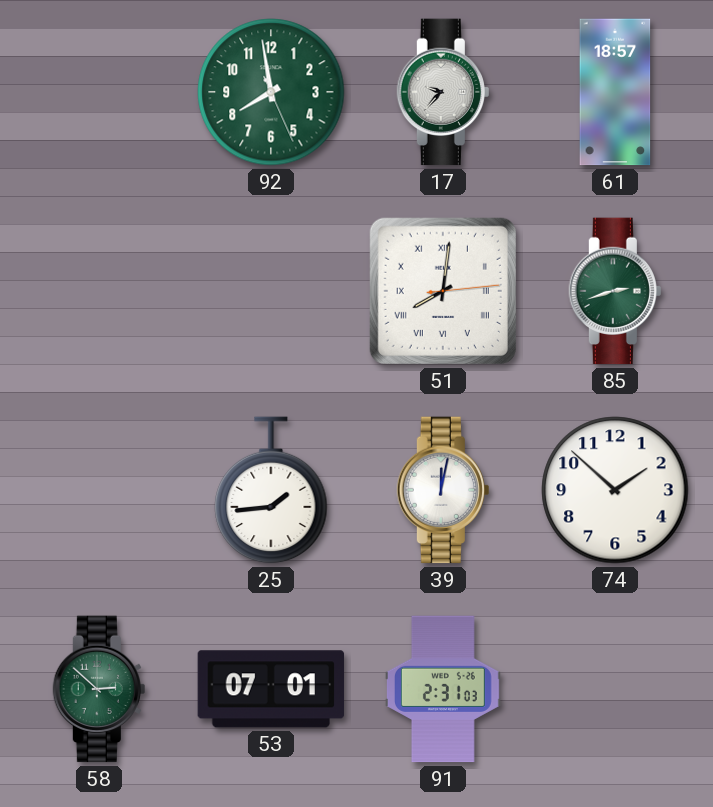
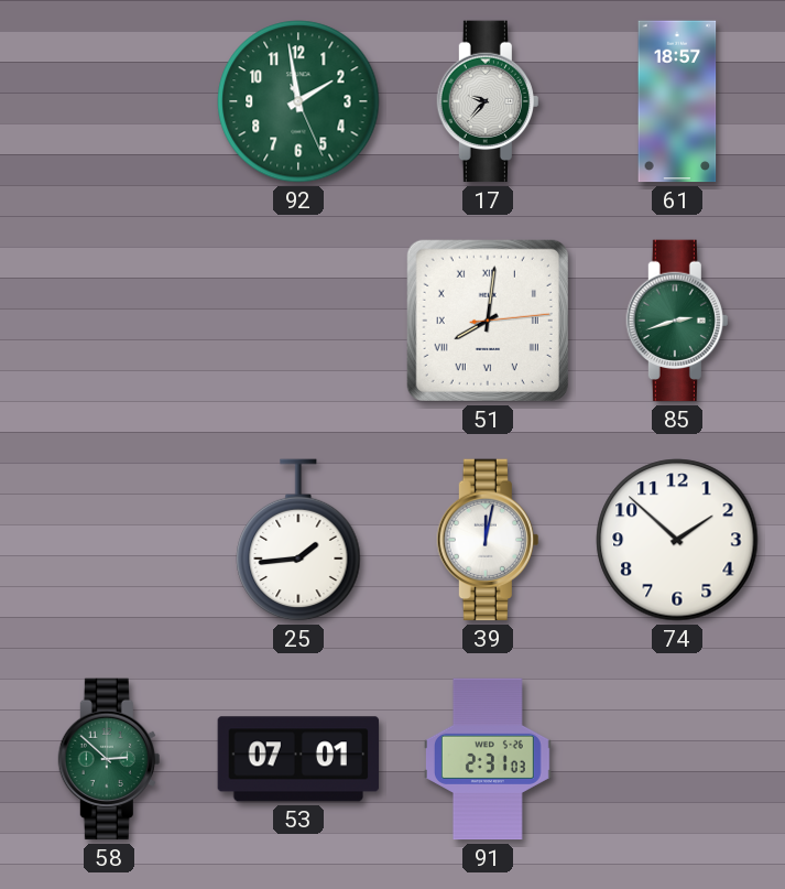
92: 7:58 -> 1:58 (298, 101)
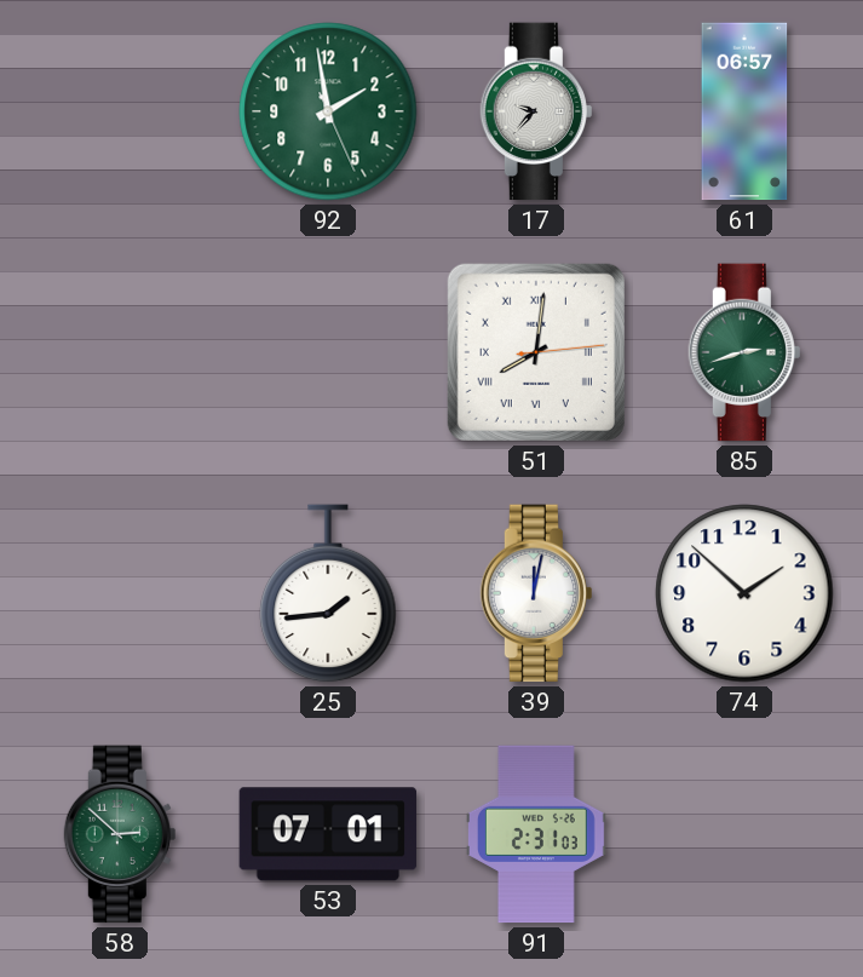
61: 18:57 -> 06:57 (744, 111)
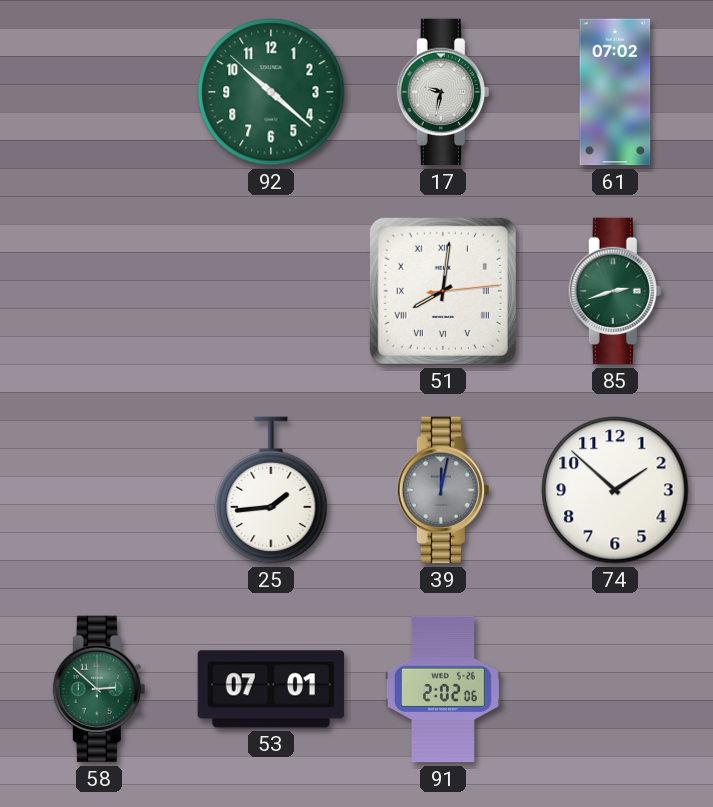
92: 1:58 -> 10:21 (271, 92)
17: 9:37 -> 9:32 (443, 92)
61: 06:57 -> 07:02 (615, 92)
39 dial: white -> grey (443, 490)
91: 2:31 -> 2:02 (443, 689)
